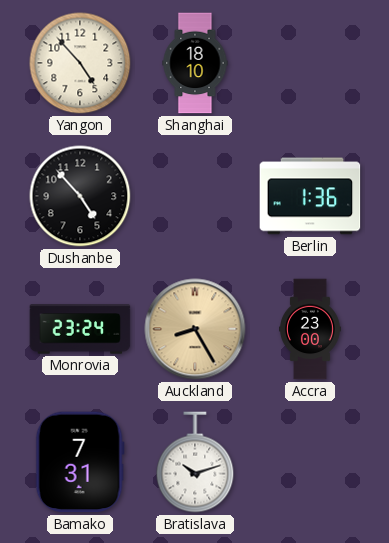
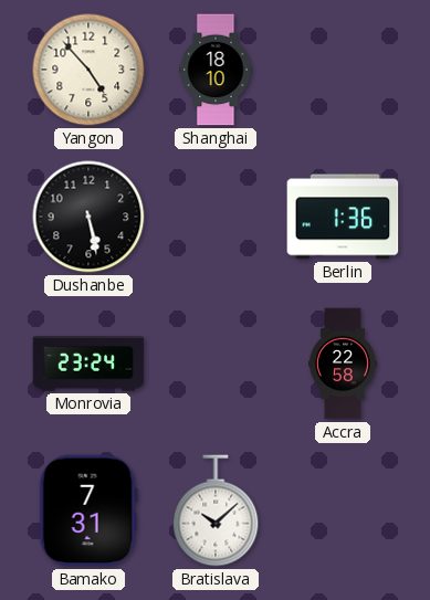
Dushanbe: 4:53 -> 5:28 (88, 217)
Auckland: 8:25 -> none (195, 329)
Accra: 23:00 -> 22:58 (344, 364)
Bratislava: 10:12 -> 10:08 (216, 510)
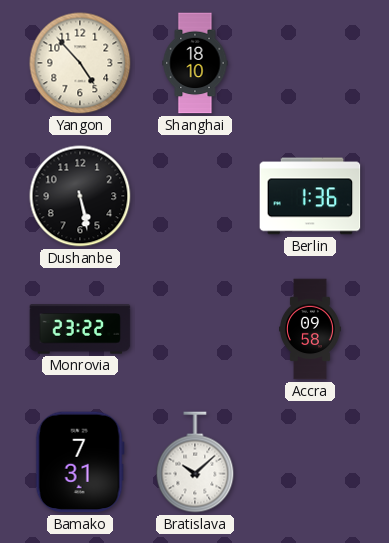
Monrovia: 23:24 -> 23:22 (80, 329)
Accra: 22:58 -> 09:58 (311, 329)
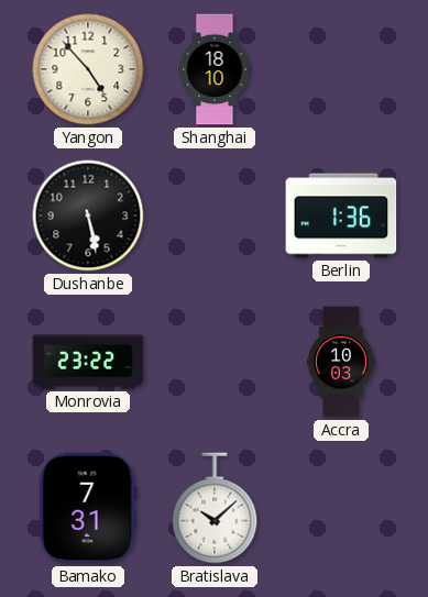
Accra: 09:58 -> 10:03 (342, 362)
